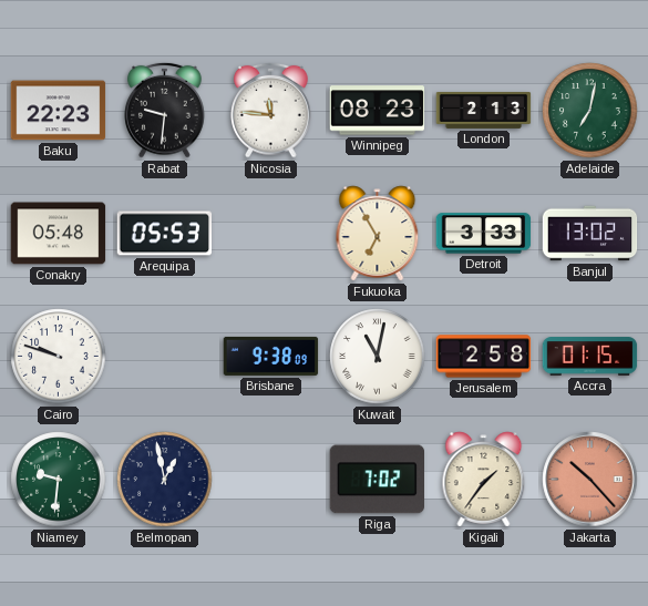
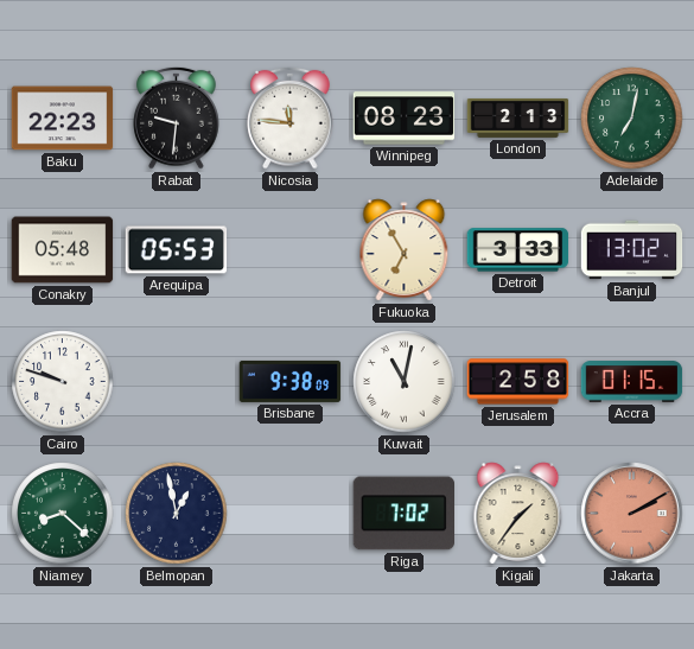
Niamey: 9:31 -> 8:22 (63, 514)
Jakarta: 10:23 -> 2:10 (632, 514)
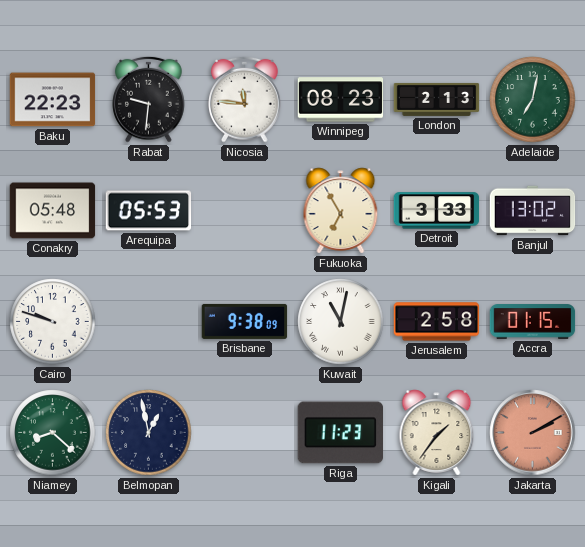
Riga: 7:02 -> 11:23 (340, 433)
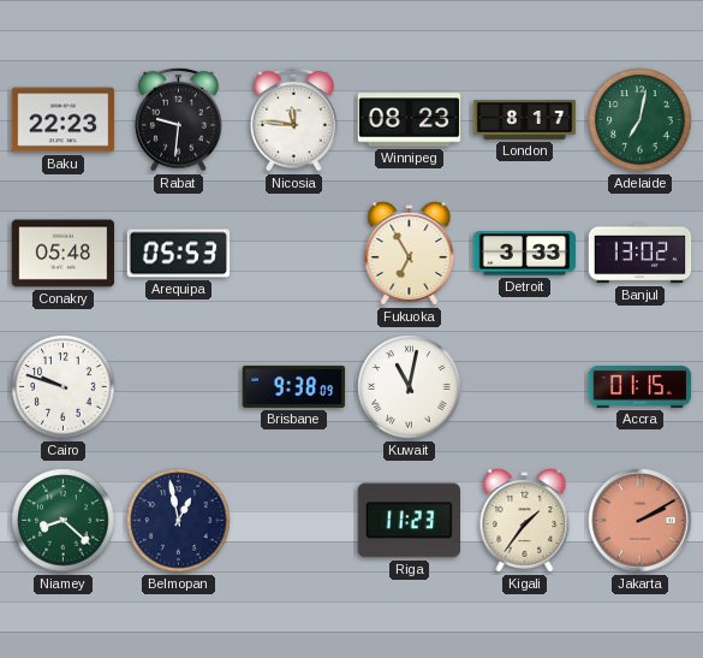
London: 2:13 -> 8:17 (525, 119)
Jerusalem: 2:58 -> none (437, 322)
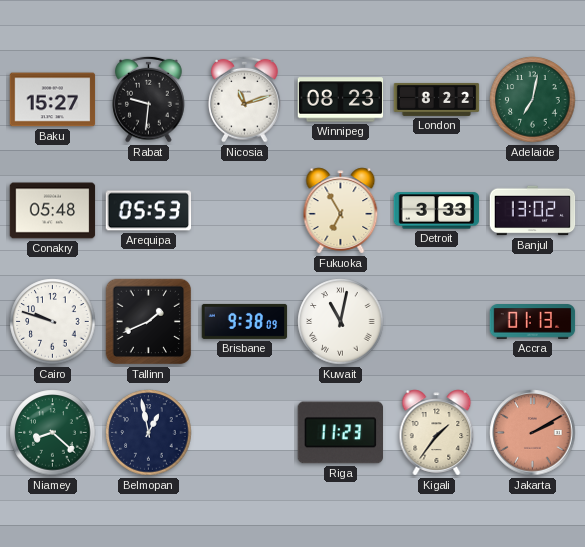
Baku: 22:23 -> 15:27 (53, 100)
Nicosia: 11:46 -> 11:12 (245, 99)
London: 8:17 -> 8:22 (437, 99)
Tallinn: none -> 1:41 (149, 322)
Accra: 01:15 -> 01:13 (533, 322)
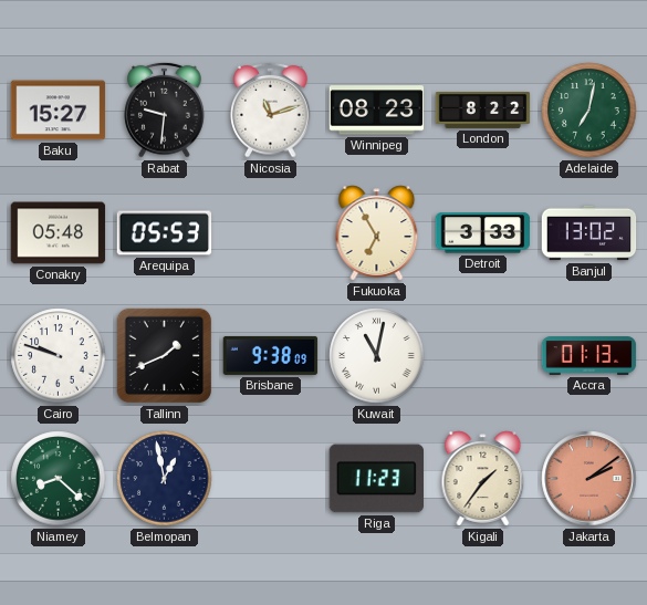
Jakarta: 2:10 -> 2:09 (589, 479)
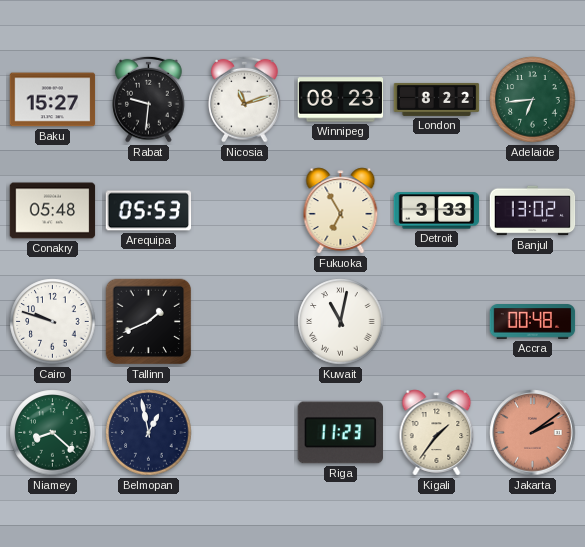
Adelaide: 7:02 -> 6:44 (533, 100)
Brisbane: 9:38 -> none (271, 355)
Accra: 01:13 -> 00:48 (533, 322)
